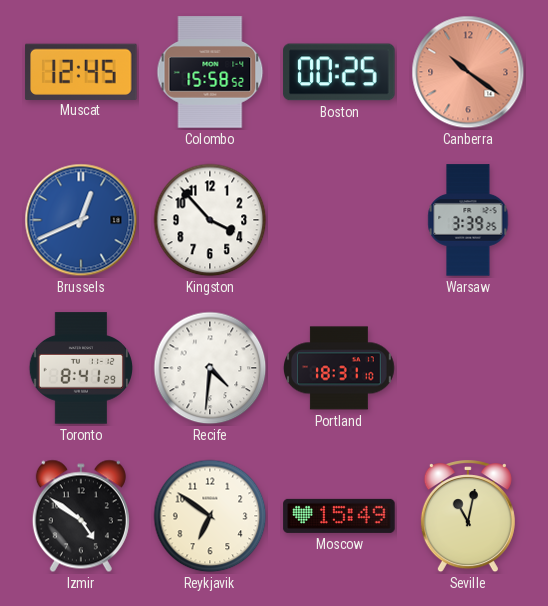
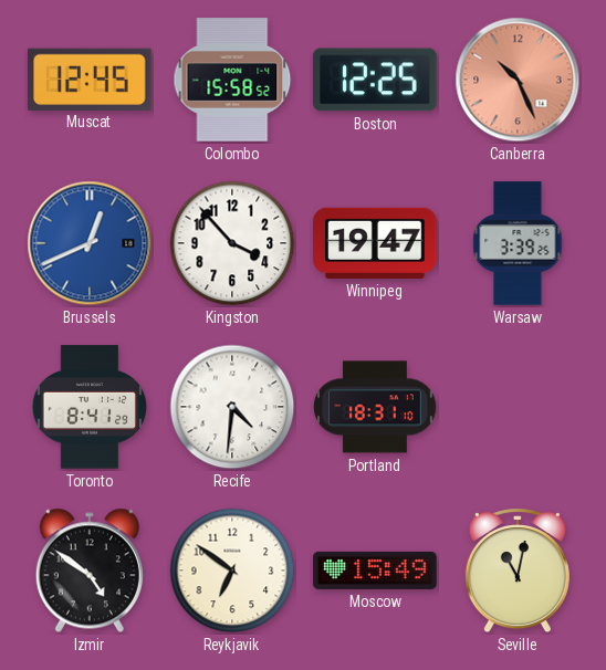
Boston: 00:25 -> 12:25 (375, 80)
Canberra: 10:21 -> 10:26 (518, 80)
Winnipeg: none -> 19:47 (375, 243)
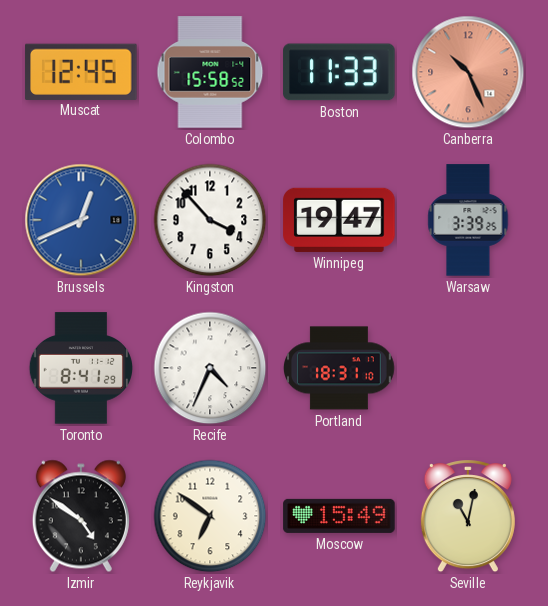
Boston: 12:25 -> 11:33 (339, 72)
Recife: 4:31 -> 4:34 (210, 368)
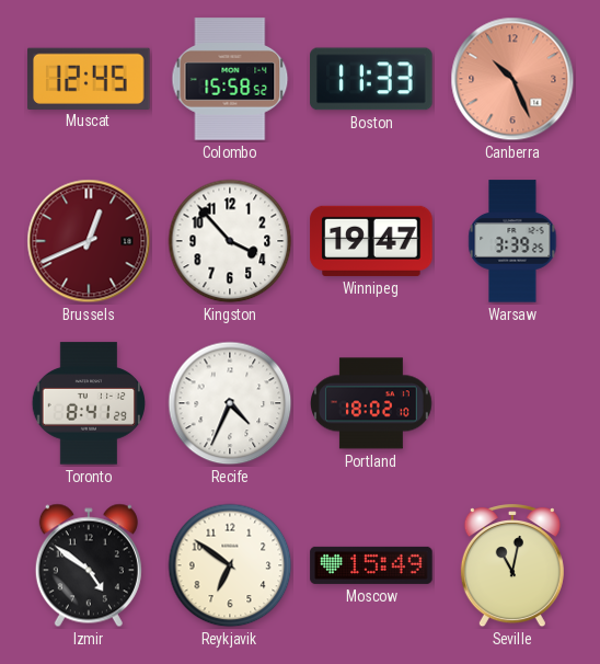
Brussels dial: blue -> burgundy (89, 241)
Portland: 18:31 -> 18:02 (372, 403)
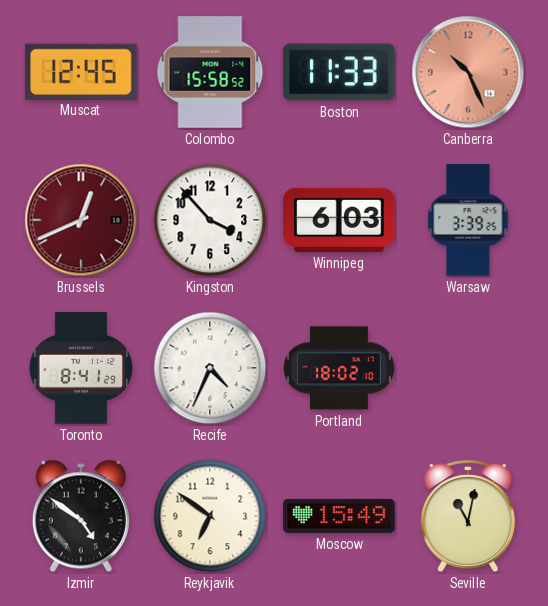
Winnipeg: 19:47 -> 6:03 (339, 220)
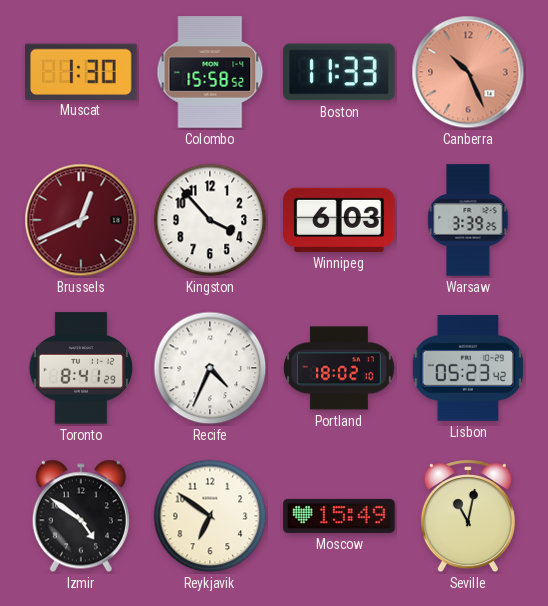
Muscat: 12:45 -> 1:30 (81, 71)
Lisbon: none -> 05:23 (468, 368)
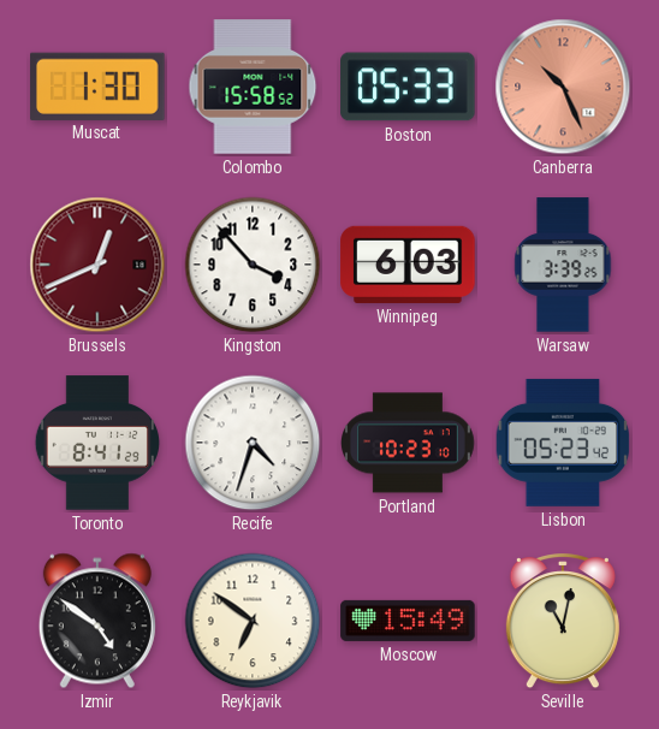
Boston: 11:33 -> 05:33 (408, 87)
Recife: 4:34 -> 4:33 (253, 443)
Portland: 18:02 -> 10:23 (409, 443)
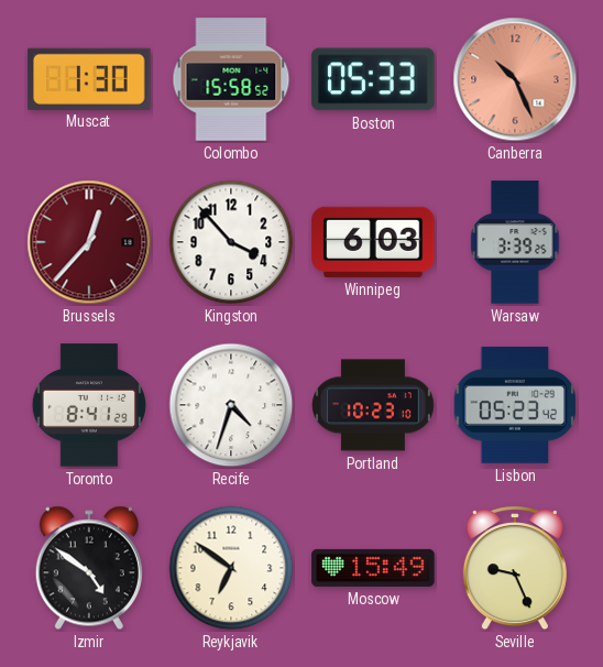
Brussels: 12:41 -> 12:37 (89, 242)
Seville: 11:02 -> 9:26 (515, 569)
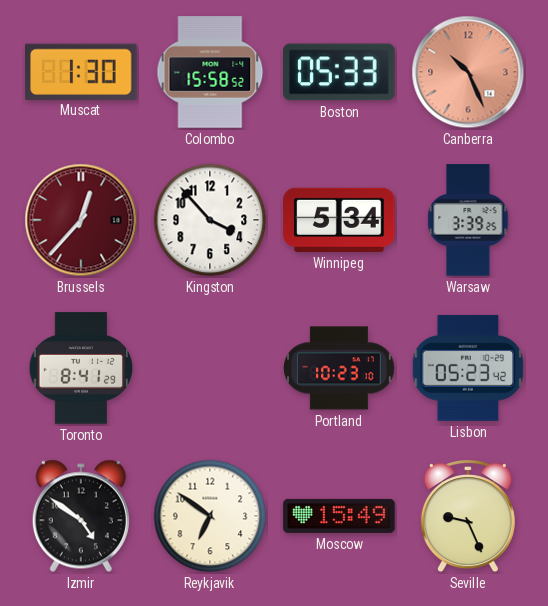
Winnipeg: 6:03 -> 5:34 (339, 220)
Recife: 4:33 -> none (231, 405)
